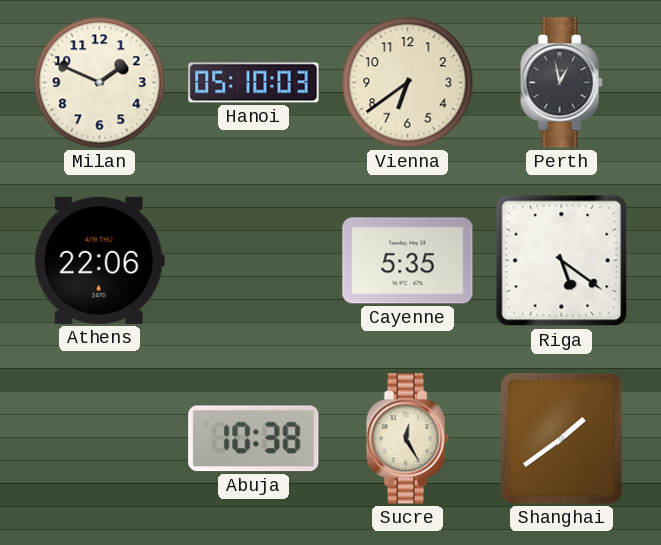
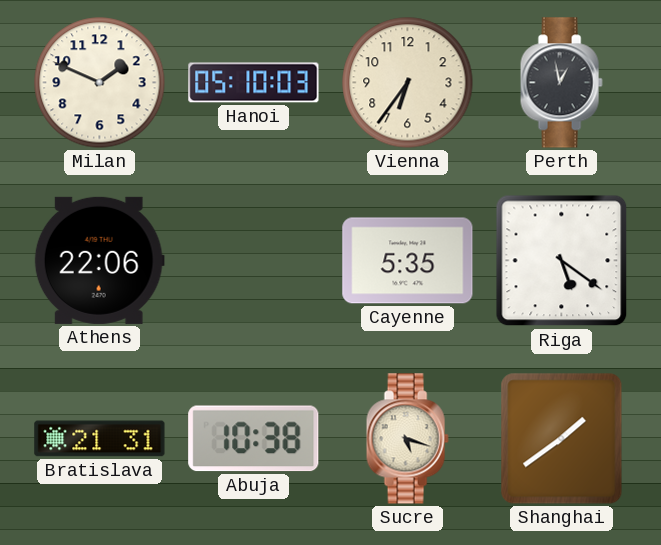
Vienna: 6:39 -> 6:36 (408, 83)
Bratislava: none -> 21:31 (100, 439)
Sucre: 12:25 -> 5:18 (407, 439)
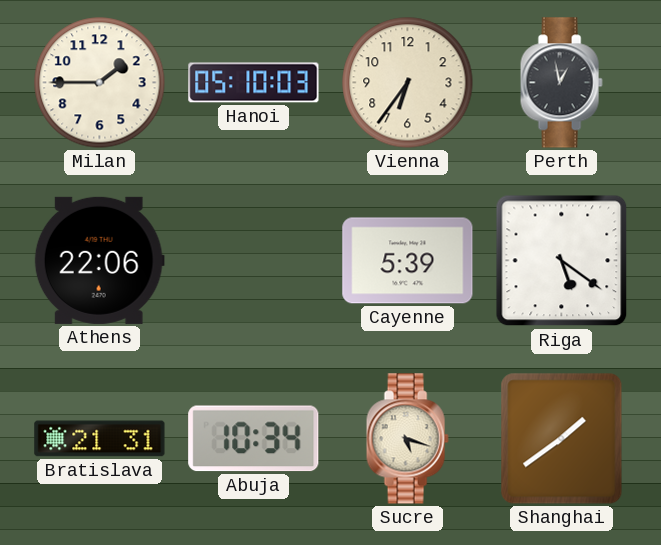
Milan: 1:49 -> 1:45 (100, 83)
Cayenne: 5:35 -> 5:39 (408, 261)
Abuja: 10:38 -> 10:34 (254, 439)
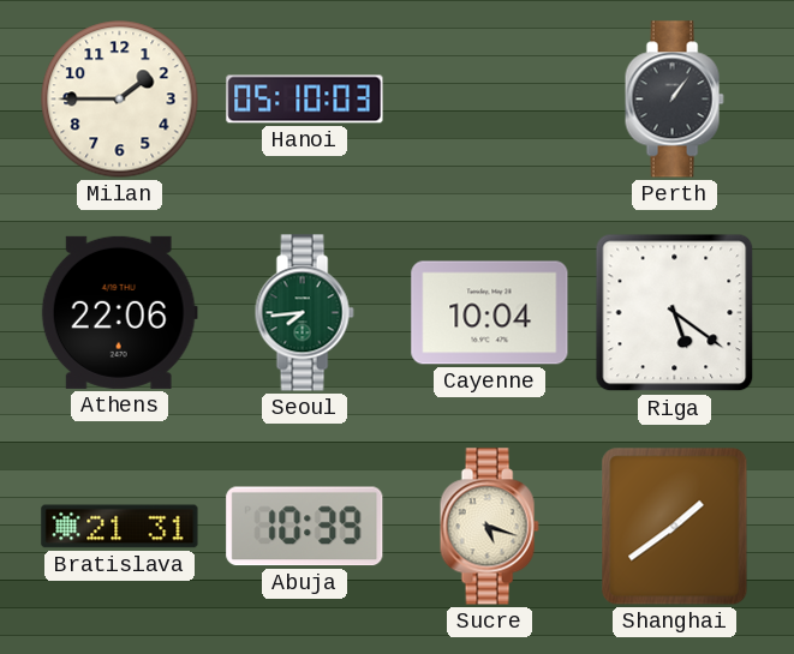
Vienna: 6:36 -> none (408, 83)
Perth: 12:58 -> 1:06 (674, 100)
Seoul: none -> 7:44 (304, 313)
Cayenne: 5:39 -> 10:04 (490, 313)
Abuja: 10:34 -> 10:39 (305, 527)
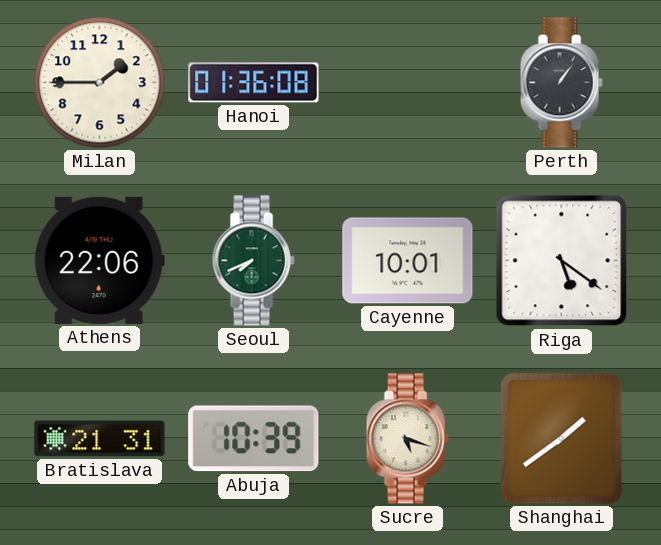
Hanoi: 05:10 -> 01:36 (254, 83)
Seoul: 7:44 -> 7:41 (253, 261)
Cayenne: 10:04 -> 10:01 (408, 261)
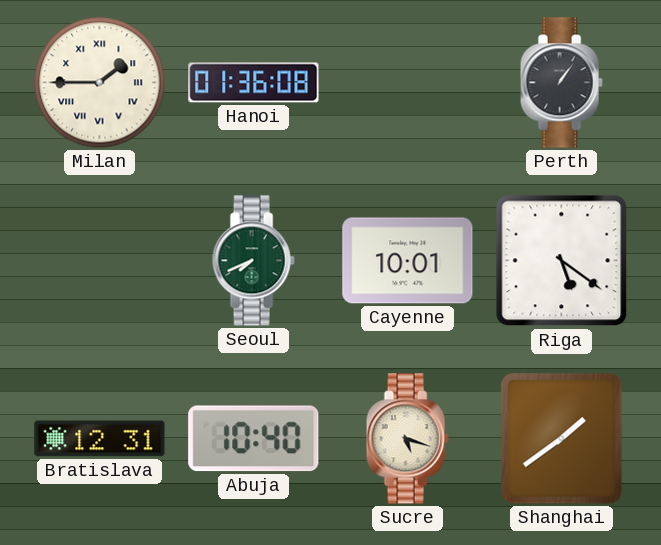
Milan numerals: Arabic -> Roman (100, 83)
Athens: 22:06 -> none (99, 260)
Bratislava: 21:31 -> 12:31 (100, 439)
Abuja: 10:39 -> 10:40 (254, 439)
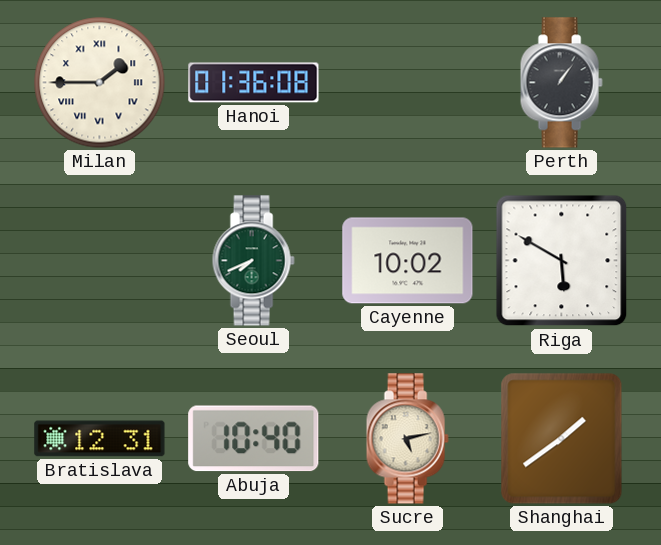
Cayenne: 10:01 -> 10:02 (408, 261)
Riga: 5:21 -> 5:50 (562, 261)
Sucre: 5:18 -> 5:13 (407, 439)
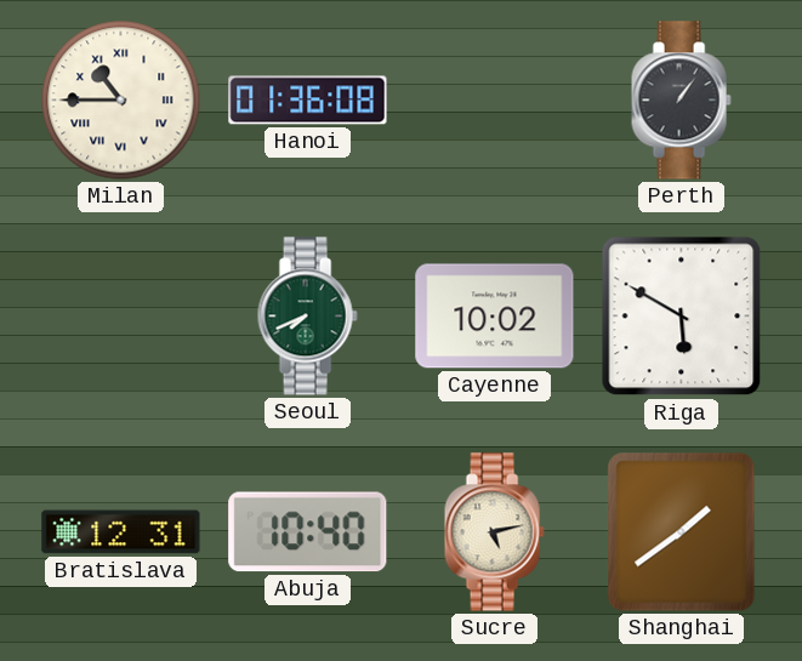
Milan: 1:45 -> 10:45 (121, 101)
